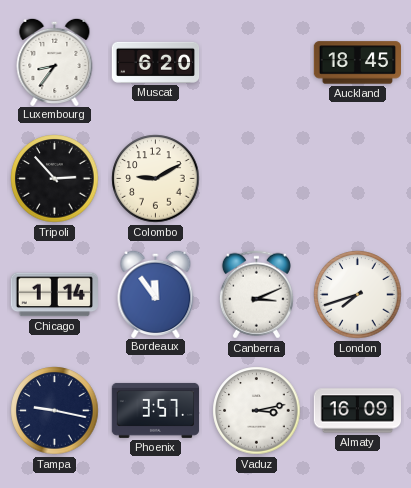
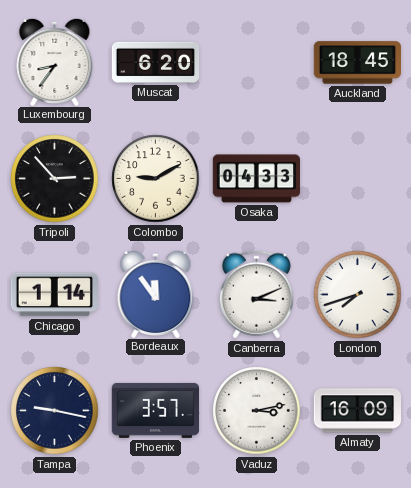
Osaka: none -> 04:33 (257, 179)
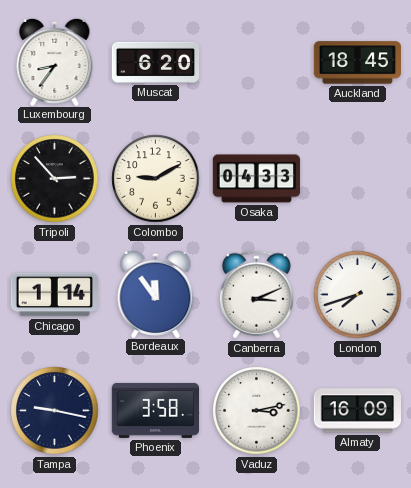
Phoenix: 3:57 -> 3:58 (156, 410)
